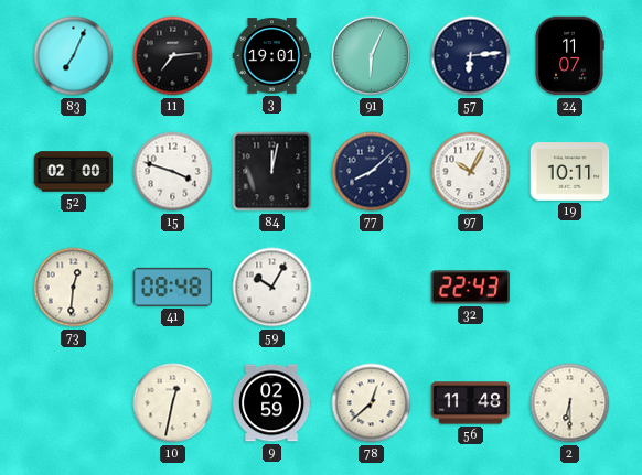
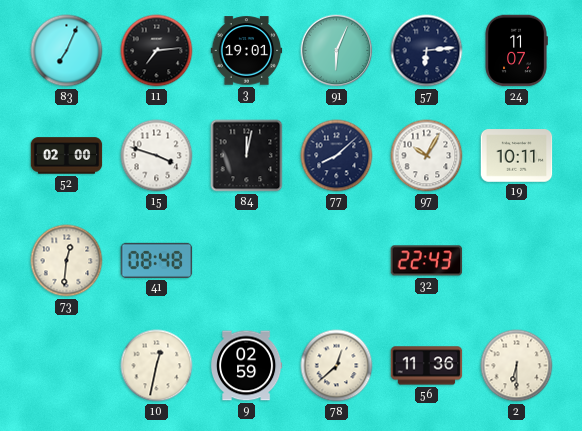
59: 10:05 -> none (272, 288)
56: 11:48 -> 11:36 (427, 366)
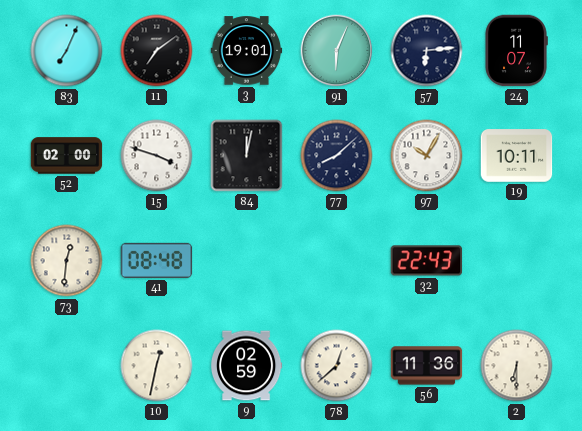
11: 7:14 -> 7:09 (157, 51)
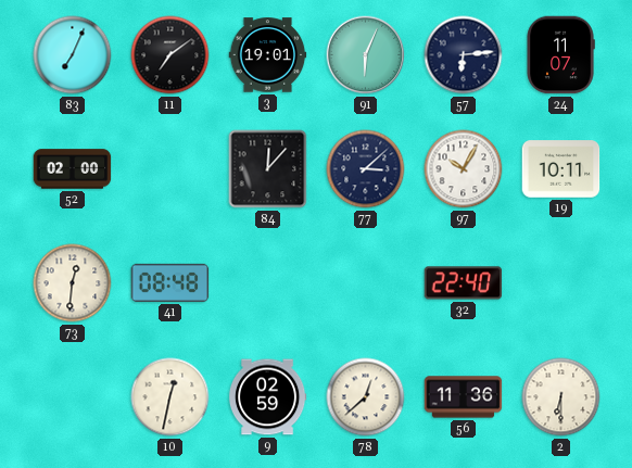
15: 3:48 -> none (157, 156)
84: 12:02 -> 12:07 (268, 169)
77: 8:08 -> 3:08 (366, 169)
32: 22:43 -> 22:40 (464, 283)
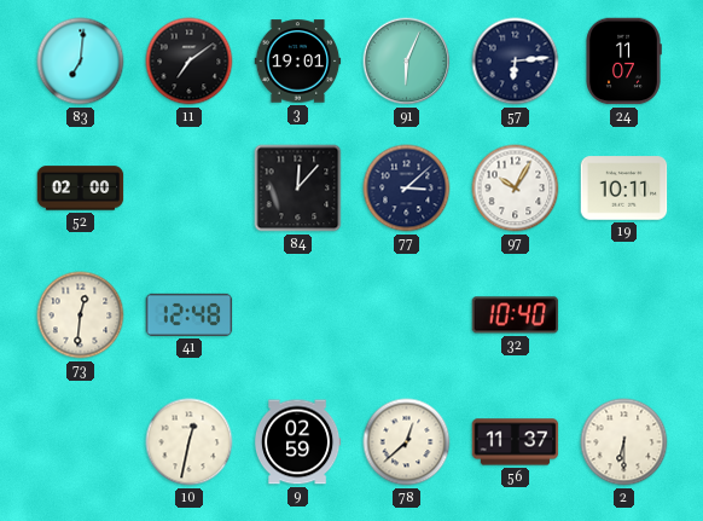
83: 7:04 -> 7:01 (81, 62)
41: 08:48 -> 12:48 (190, 314)
32: 22:40 -> 10:40 (516, 316)
56: 11:36 -> 11:37 (516, 442)
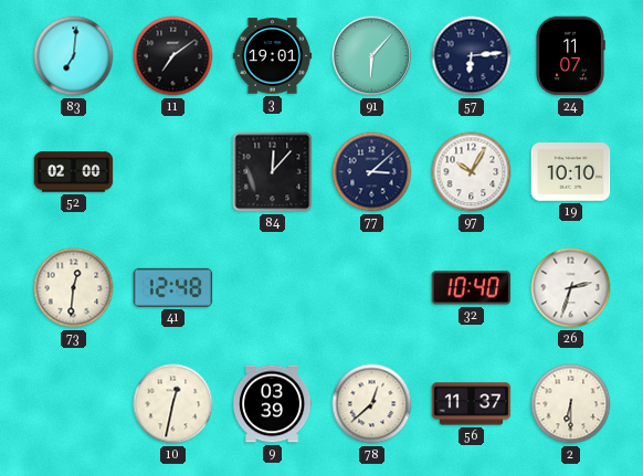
91: 6:04 -> 6:07 (372, 56)
19: 10:11 -> 10:10 (571, 172)
26: none -> 2:33 (571, 288)
9: 02:59 -> 03:39 (272, 404)
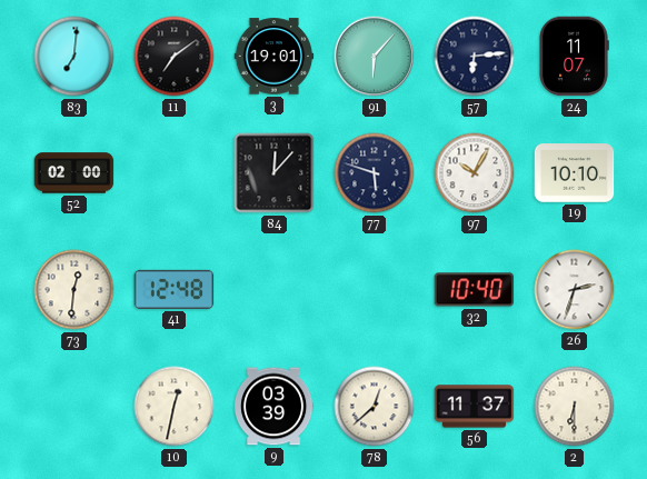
77: 3:08 -> 5:48 (375, 173)
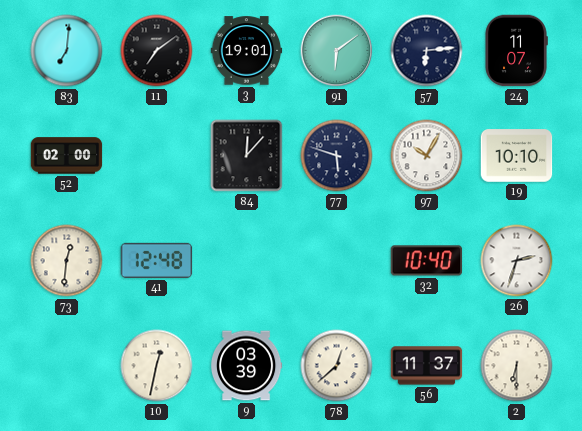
91: 6:07 -> 6:09 (337, 51)
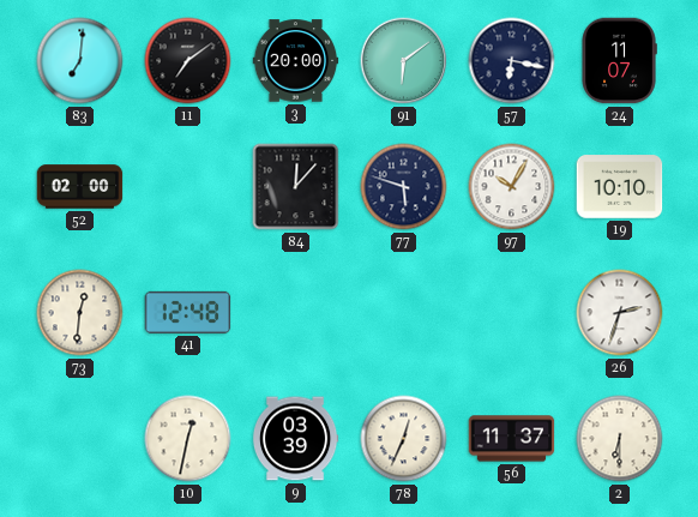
3: 19:01 -> 20:00 (296, 61)
57: 6:14 -> 6:17 (512, 61)
32: 10:40 -> none (427, 261)
78: 12:38 -> 12:34 (404, 439)
